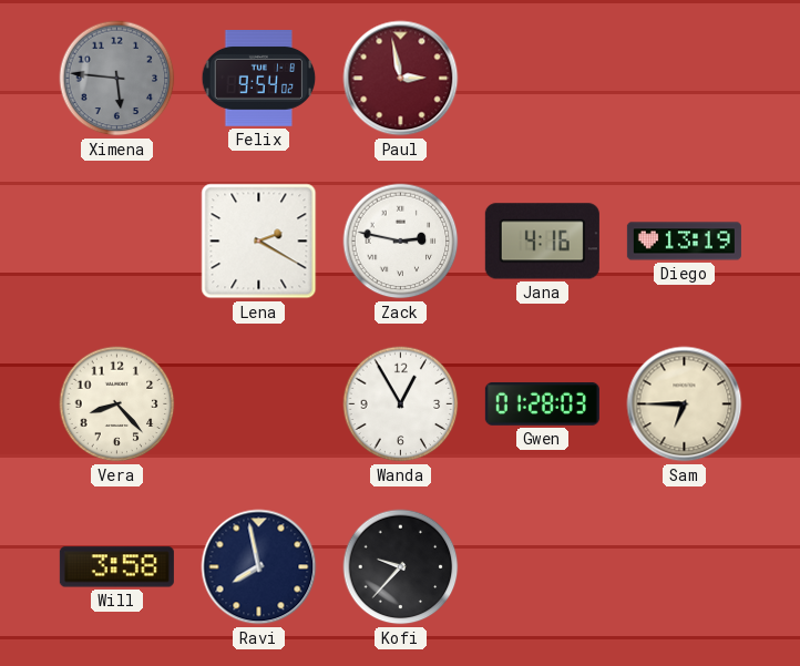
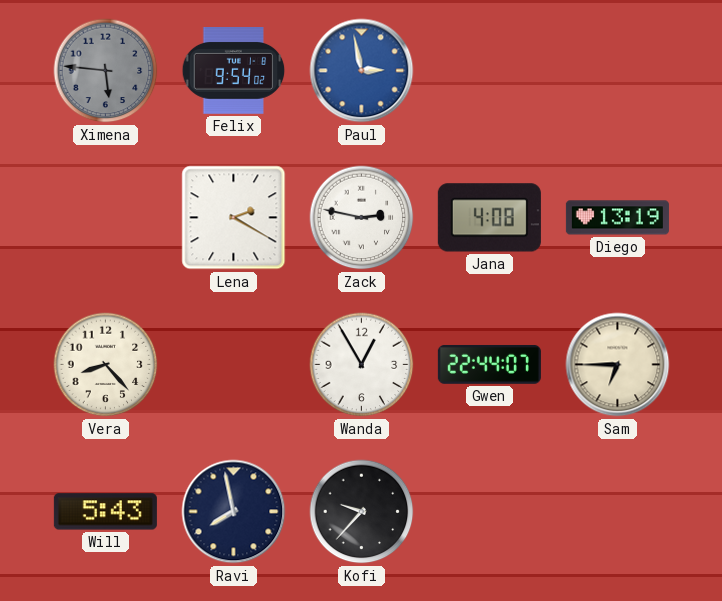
Paul dial: burgundy -> blue (362, 71)
Jana: 4:16 -> 4:08 (489, 218)
Gwen: 01:28 -> 22:44 (489, 364)
Will: 3:58 -> 5:43 (105, 512)
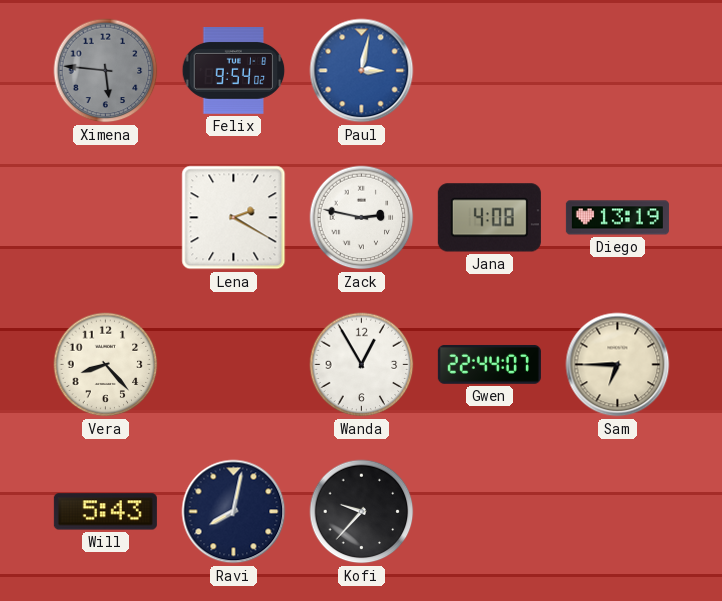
Paul: 2:58 -> 3:02 (362, 71)
Ravi: 7:58 -> 8:02 (234, 512)
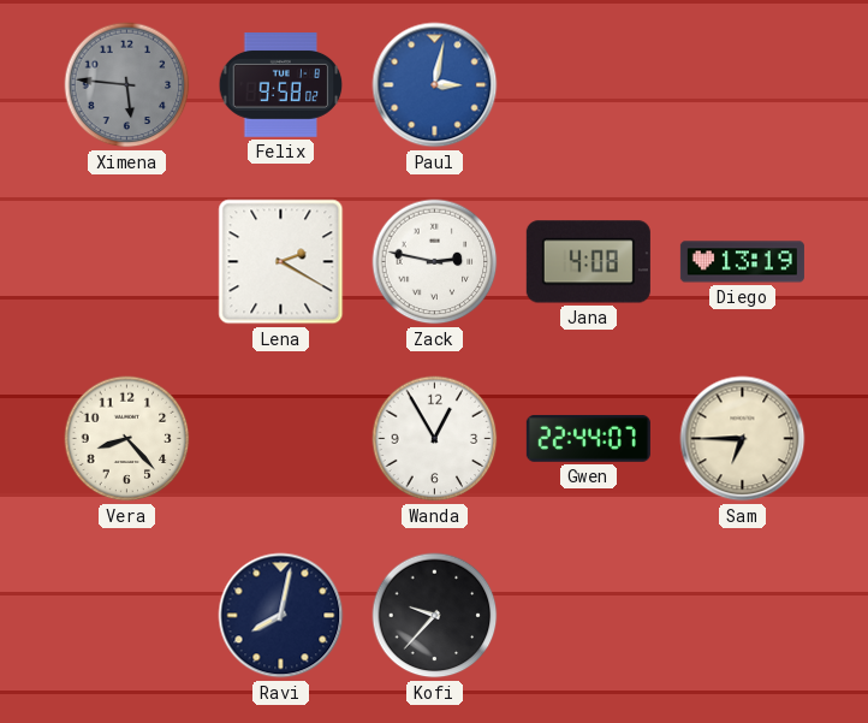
Felix: 9:54 -> 9:58 (281, 85)
Will: 5:43 -> none (105, 512)
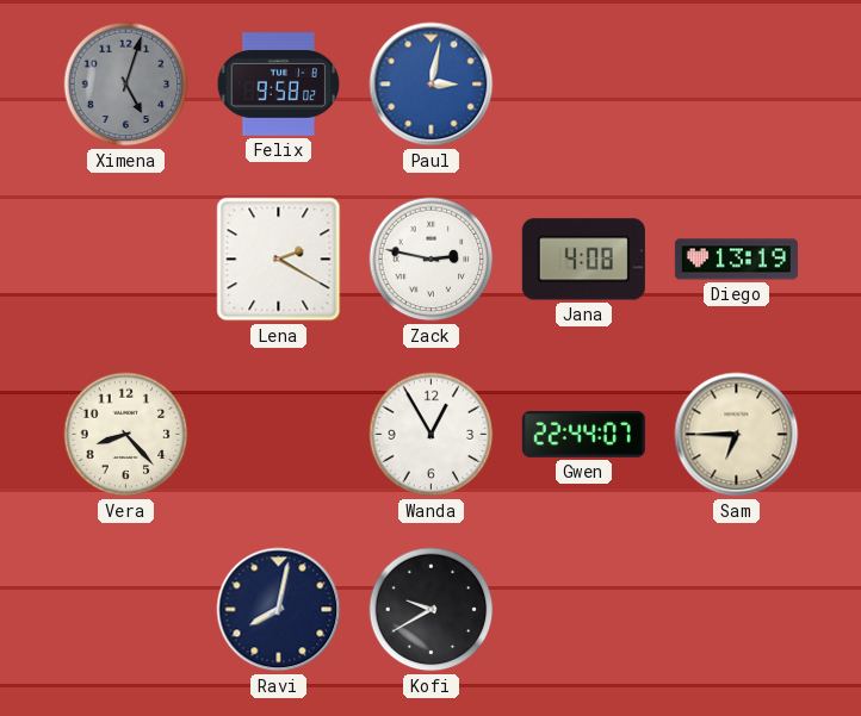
Ximena: 5:46 -> 5:03 (126, 85)
Kofi: 9:37 -> 9:40 (432, 610)
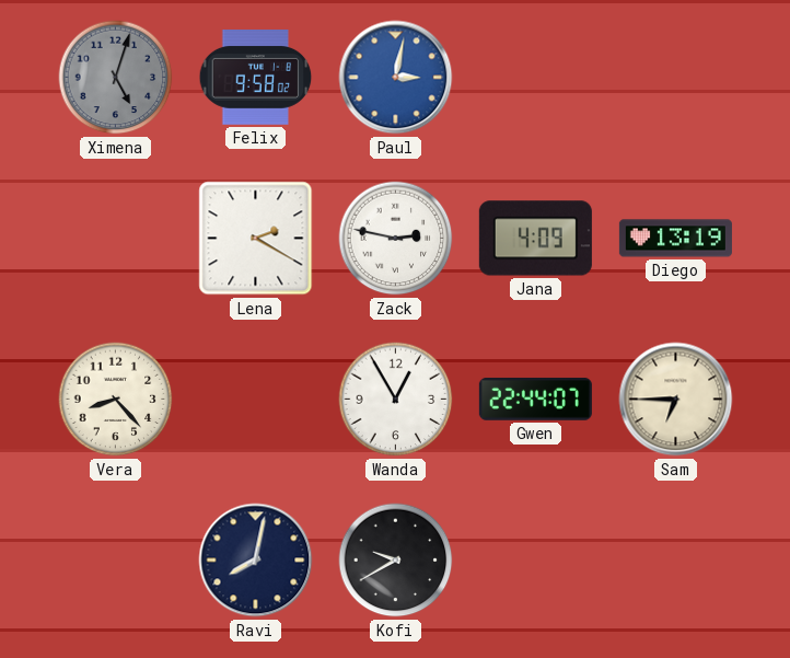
Jana: 4:08 -> 4:09 (535, 239)
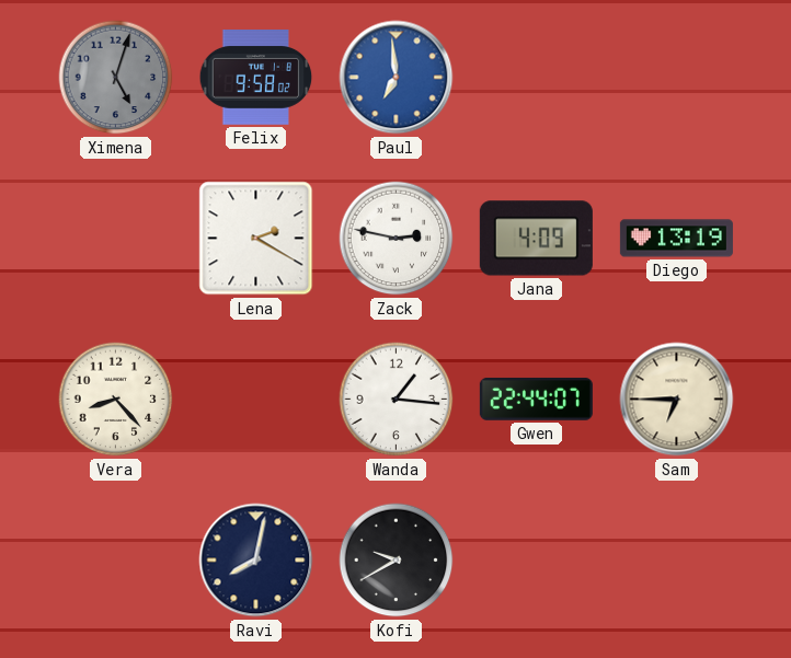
Paul: 3:02 -> 6:59 (397, 78)
Wanda: 12:55 -> 1:16 (397, 400)
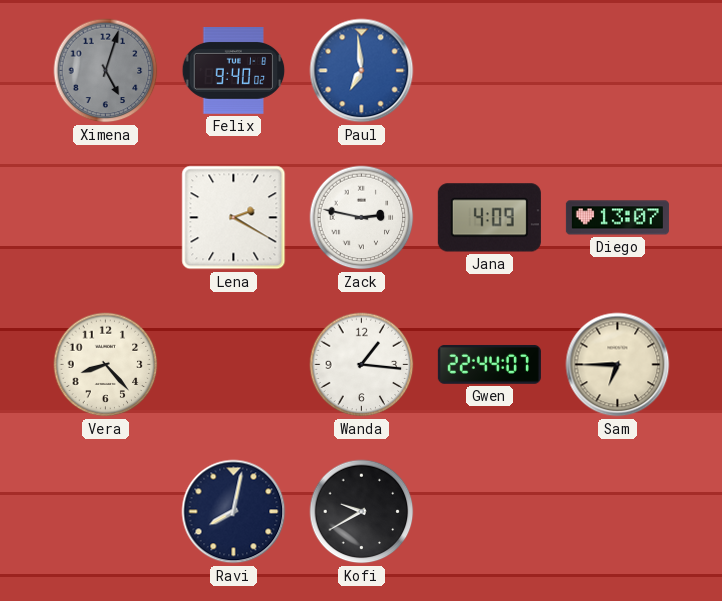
Felix: 9:58 -> 9:40 (234, 71)
Diego: 13:19 -> 13:07 (617, 218)
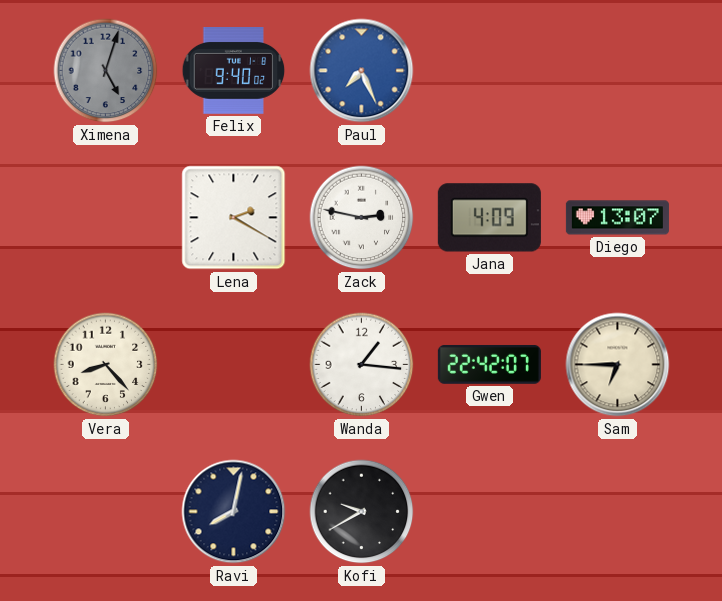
Paul: 6:59 -> 7:26 (362, 71)
Gwen: 22:44 -> 22:42 (489, 364)
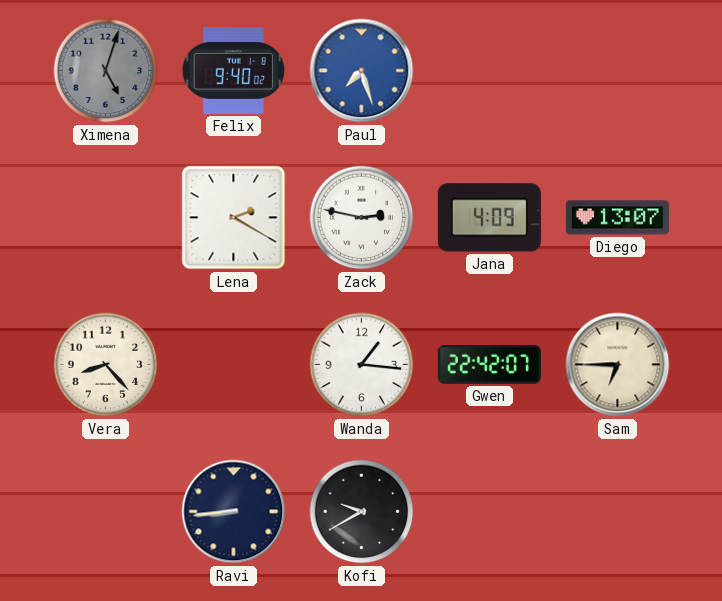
Paul: 7:26 -> 7:27 (362, 71)
Ravi: 8:02 -> 8:44 (234, 512)
